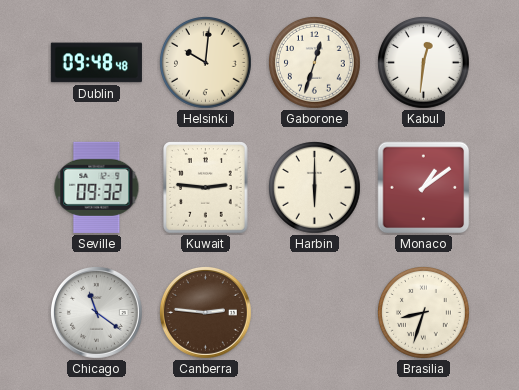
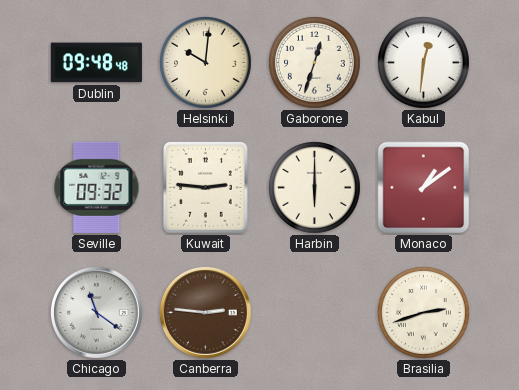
Brasilia: 8:33 -> 2:42 (424, 313)
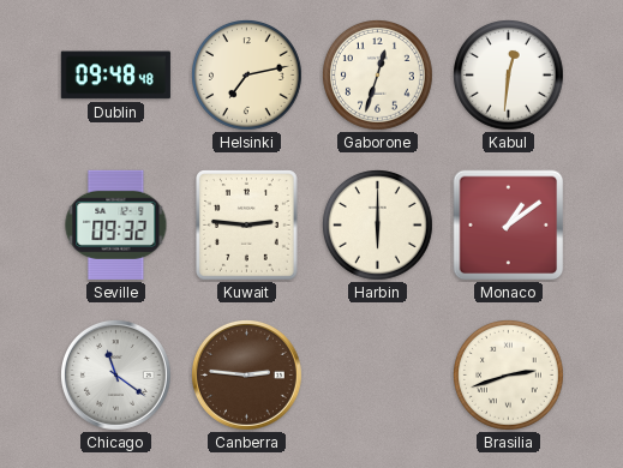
Helsinki: 10:01 -> 7:13 (247, 76)
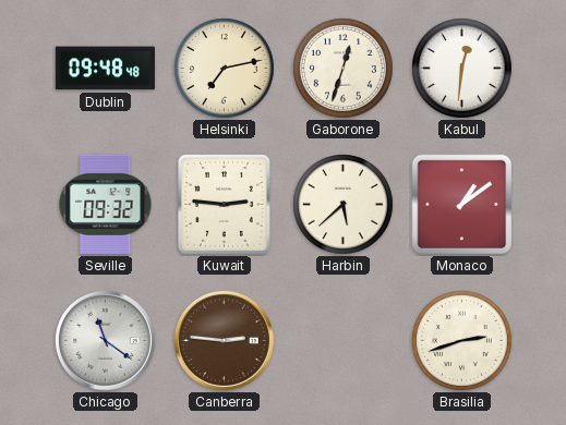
Harbin: 6:00 -> 5:38 (344, 205)
